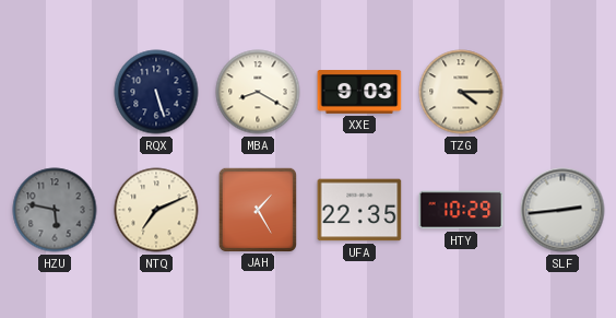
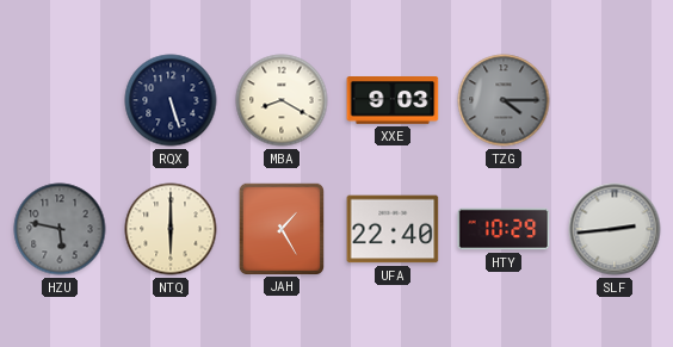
TZG dial: cream -> grey (504, 100)
NTQ: 7:11 -> 6:00 (171, 229)
UFA: 22:35 -> 22:40 (393, 229)
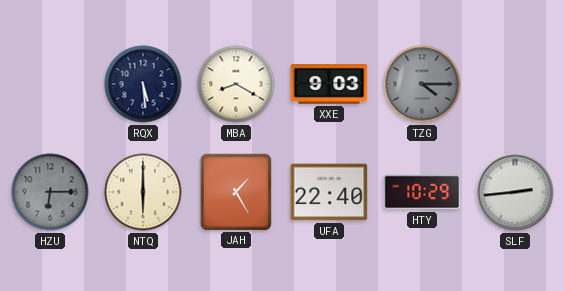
RQX: 5:27 -> 5:29 (143, 84)
HZU: 5:47 -> 6:15 (50, 192)
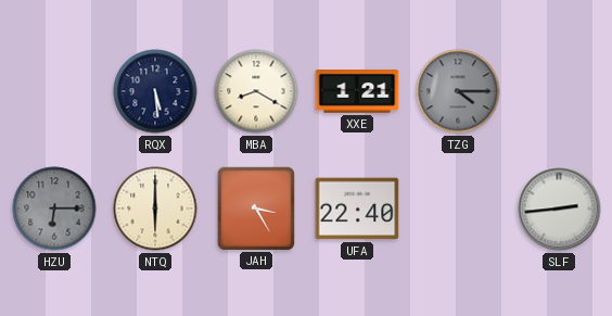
XXE: 9:03 -> 1:21 (357, 92)
JAH: 1:25 -> 3:25 (255, 207)
HTY: 10:29 -> none (422, 192)
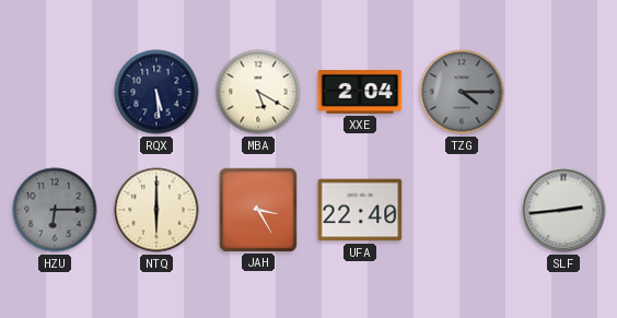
MBA: 8:20 -> 5:20 (258, 92)
XXE: 1:21 -> 2:04 (360, 93)
